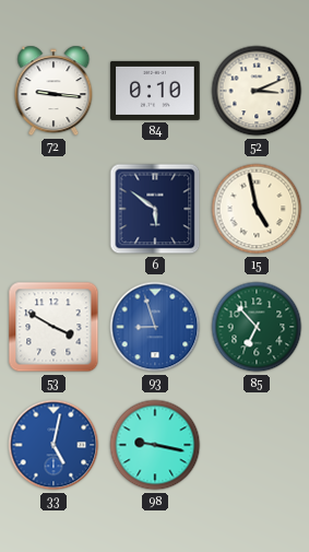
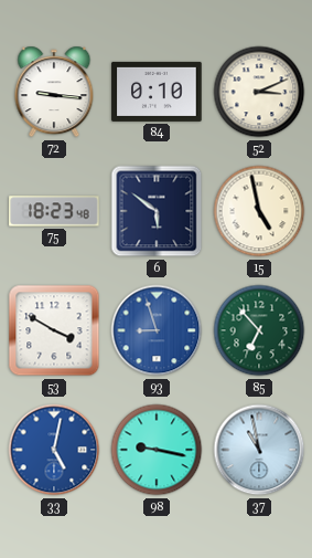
75: none -> 18:23 (54, 211)
37: none -> 10:58 (259, 450)
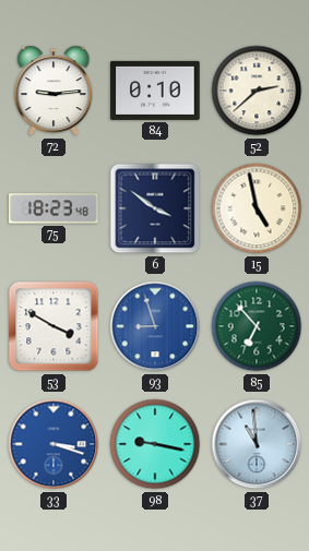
72: 9:16 -> 9:14 (54, 91)
52: 3:11 -> 2:38 (257, 91)
6: 5:51 -> 3:51 (155, 208)
33: 5:02 -> 3:18 (54, 444)
37: 10:58 -> 10:59 (257, 444)
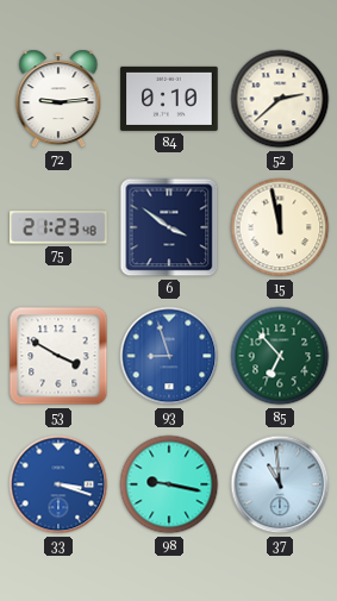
75: 18:23 -> 21:23 (58, 227)
15: 4:58 -> 11:58 (280, 227)
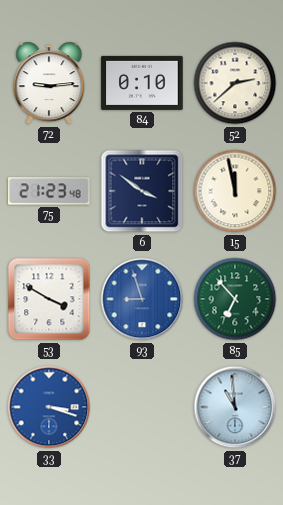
98: 9:17 -> none (169, 484)
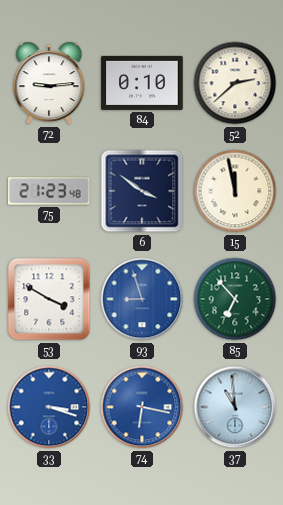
74: none -> 6:17 (142, 407)
